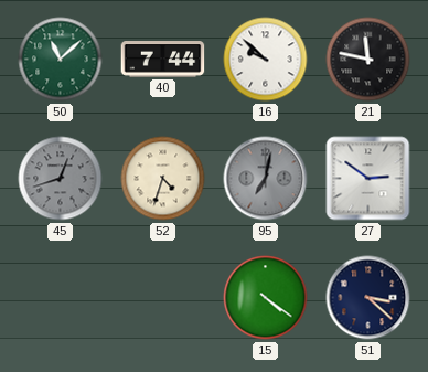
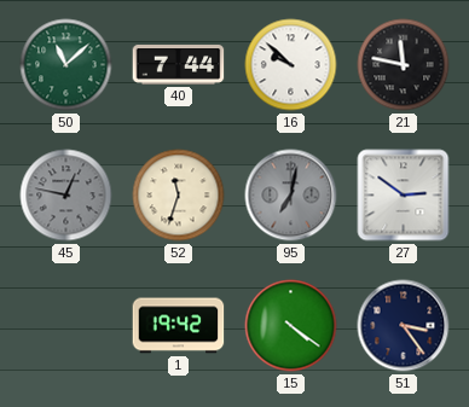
45: 12:42 -> 12:47 (66, 196)
52: 4:33 -> 11:33 (179, 196)
1: none -> 19:42 (179, 326)
51: 3:22 -> 3:24 (404, 326)
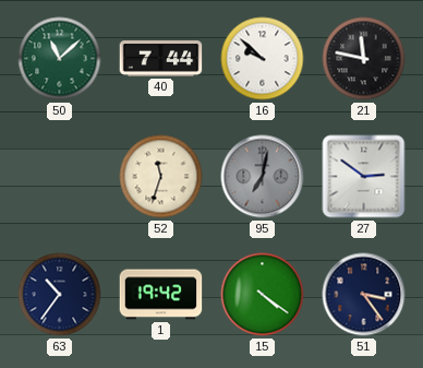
45: 12:47 -> none (66, 196)
63: none -> 10:36 (60, 295)
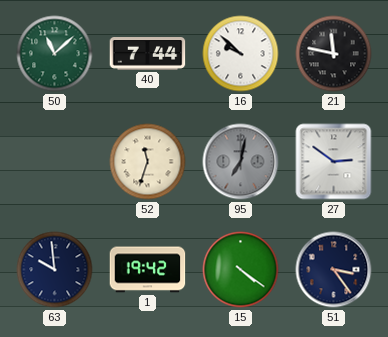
63: 10:36 -> 9:59 (55, 270)
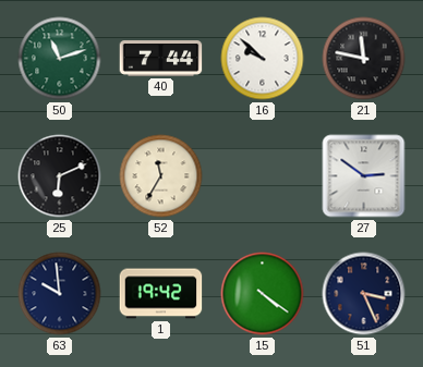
50: 11:08 -> 11:12 (60, 59)
25: none -> 6:11 (60, 176)
52: 11:33 -> 11:35 (161, 176)
95: 7:02 -> none (241, 162)
51: 3:24 -> 3:26 (364, 294)
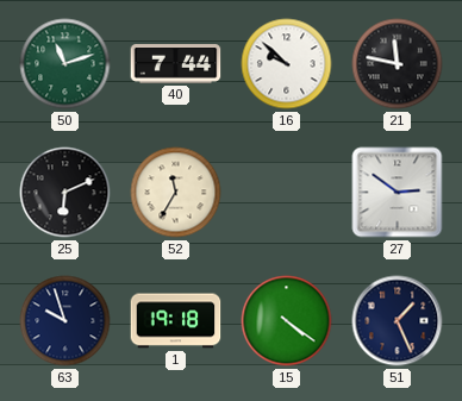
63: 9:59 -> 9:57 (65, 321)
1: 19:42 -> 19:18 (176, 321)
51: 3:26 -> 1:26 (398, 321)
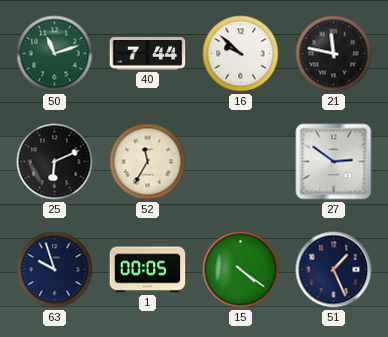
1: 19:18 -> 00:05 (148, 270)
